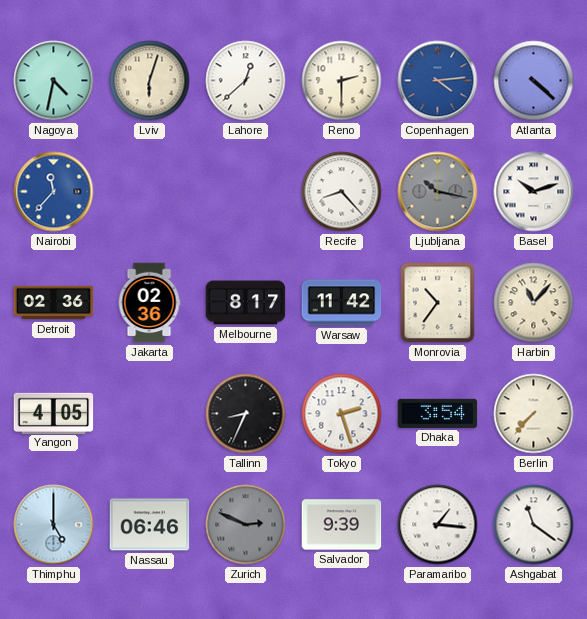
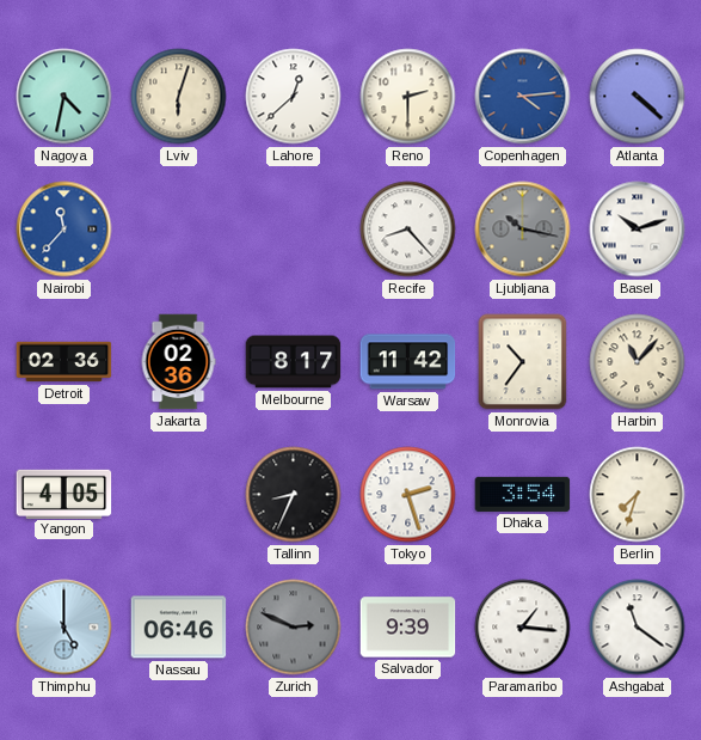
Berlin: 7:37 -> 7:33 (638, 495)
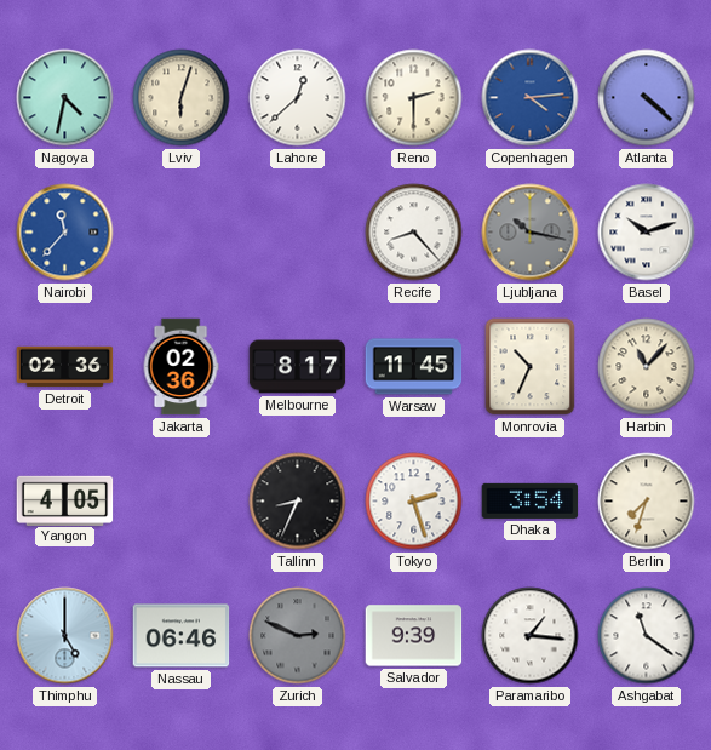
Warsaw: 11:42 -> 11:45 (414, 367)
Monrovia: 10:36 -> 10:34 (531, 367)
